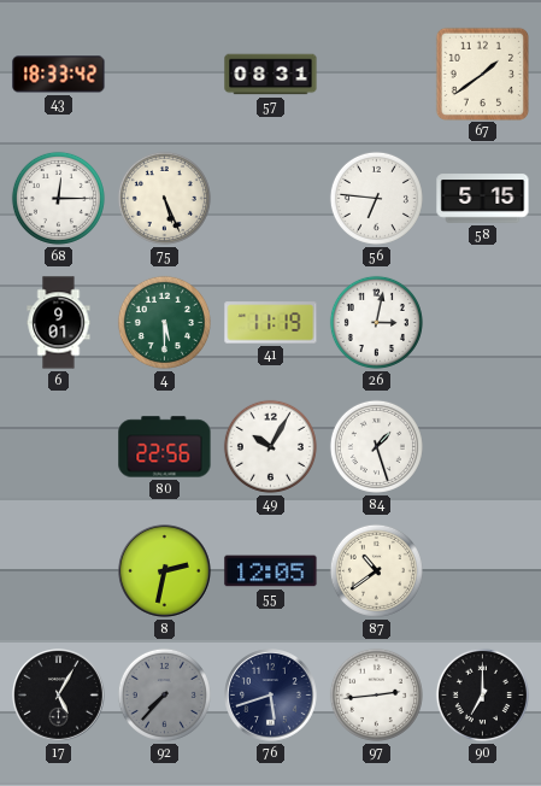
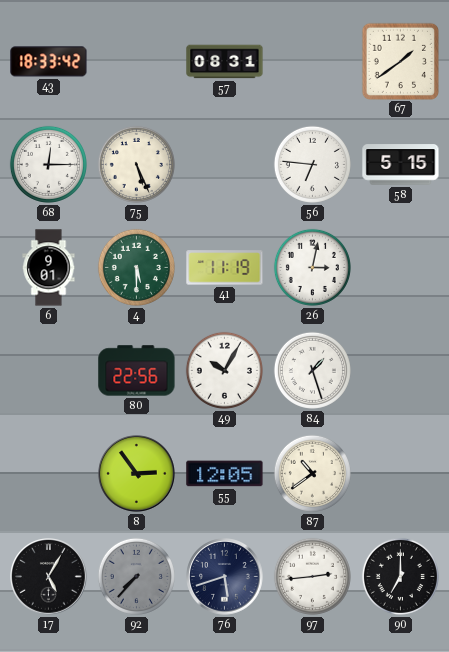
8: 2:32 -> 2:54 (137, 474)
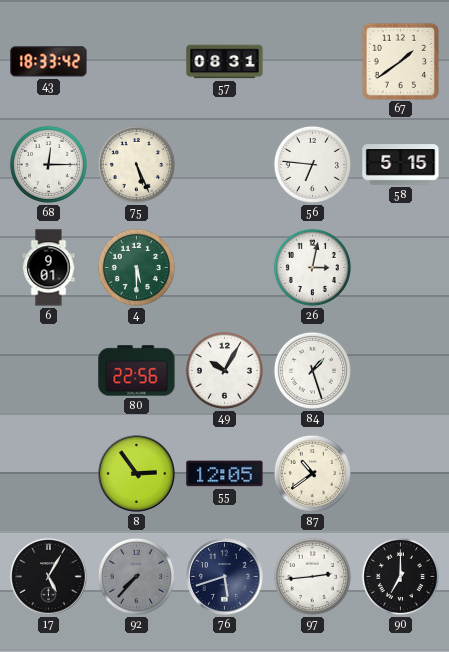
41: 11:19 -> none (225, 268)
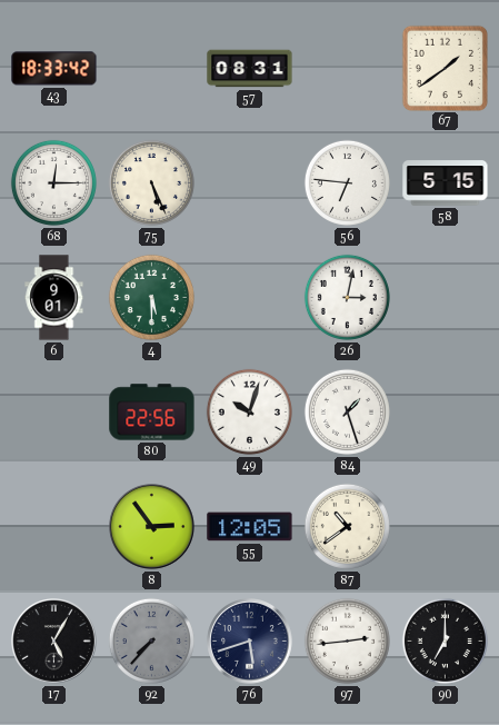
49: 10:05 -> 10:03 (249, 411)
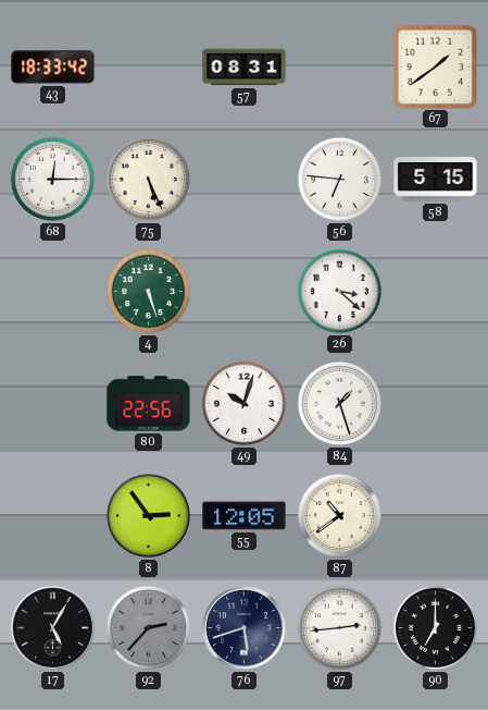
6: 9:01 -> none (54, 298)
4: 5:30 -> 5:27 (148, 291)
26: 3:02 -> 3:22 (339, 291)
92: 7:37 -> 2:37 (148, 627)
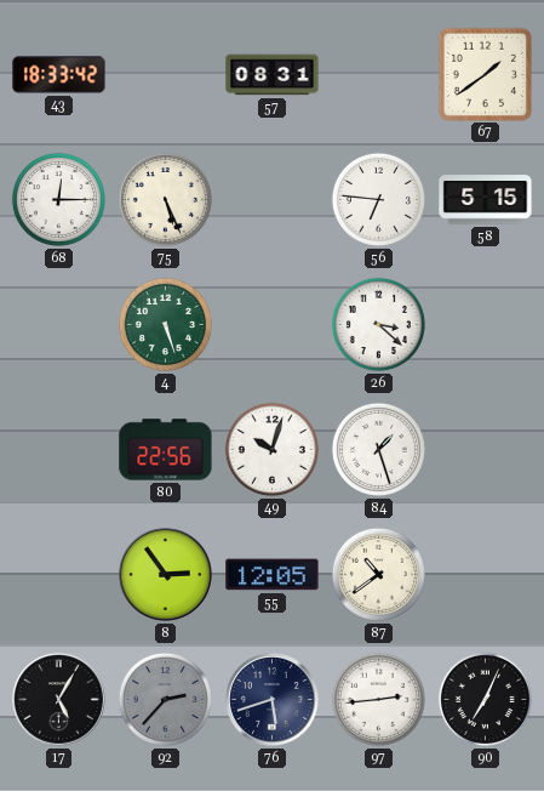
90: 7:00 -> 7:04 (485, 699)
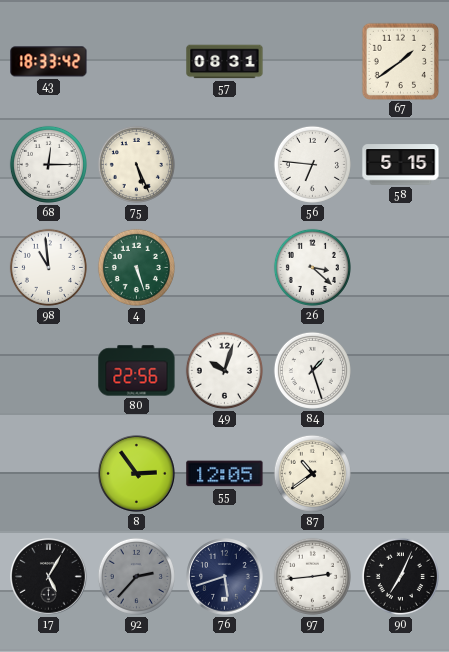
98: none -> 10:59 (48, 267)
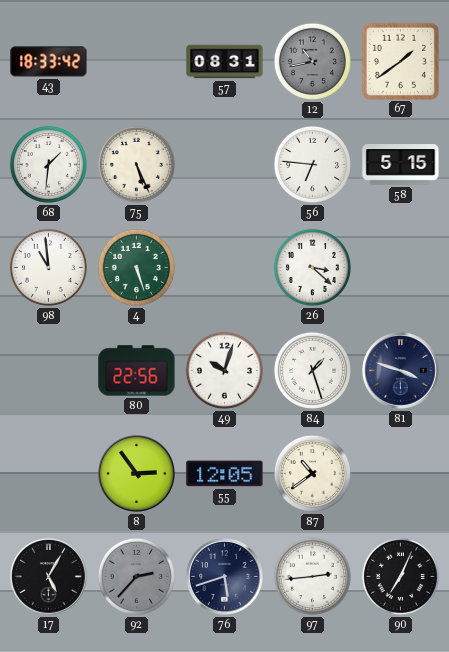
12: none -> 10:43 (312, 61)
68: 12:15 -> 1:31 (48, 164)
81: none -> 3:48 (401, 371)
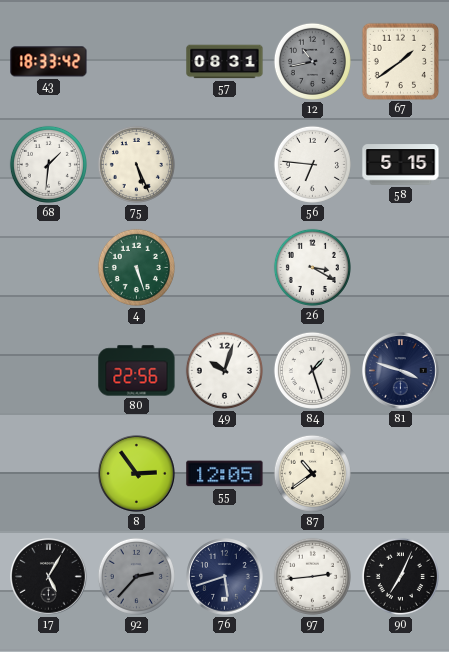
98: 10:59 -> none (48, 267)
26: 3:22 -> 3:20 (312, 267)
